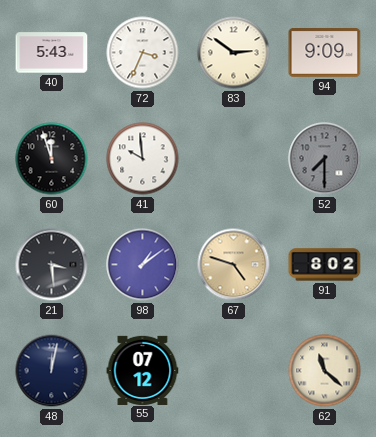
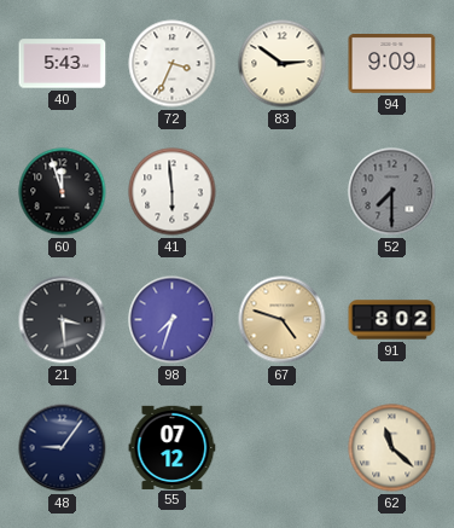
41: 9:59 -> 5:59 (173, 192)
98: 1:09 -> 7:33 (173, 320)
48: 12:02 -> 9:06 (63, 448)
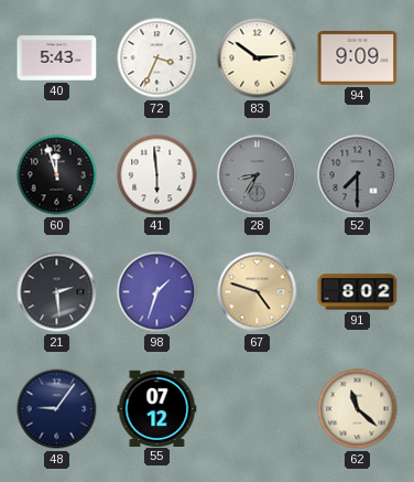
28: none -> 8:35 (258, 175)
21: 3:29 -> 2:29 (57, 292)
98: 7:33 -> 1:33 (157, 292)
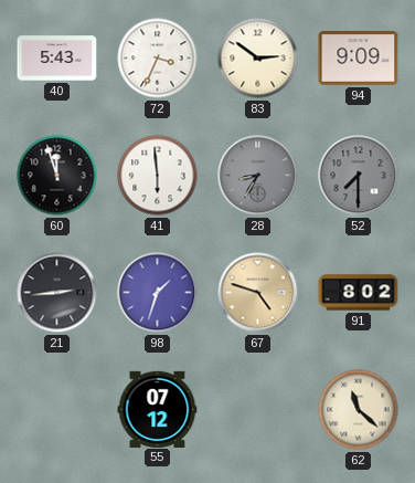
21: 2:29 -> 2:44 (57, 293)
48: 9:06 -> none (57, 409)
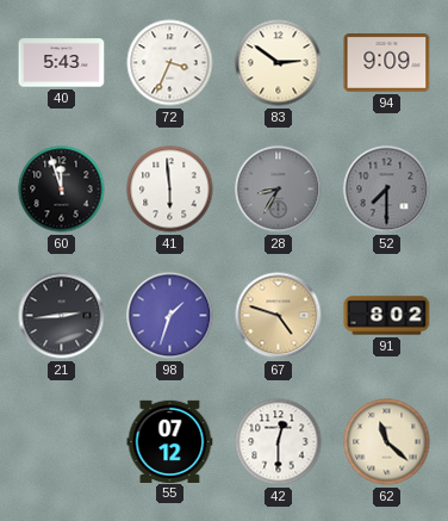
42: none -> 12:30 (279, 442)
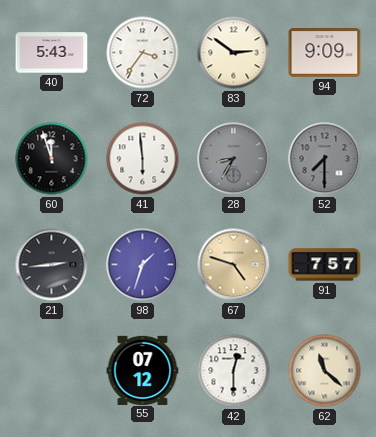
72: 3:34 -> 3:36 (143, 53)
91: 8:02 -> 7:57 (325, 265)
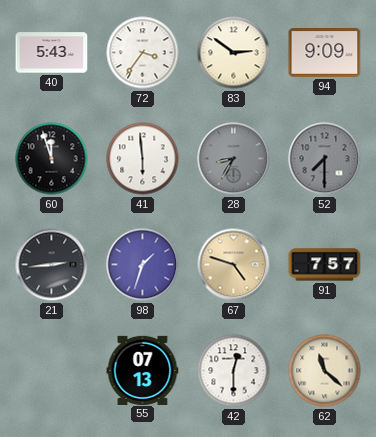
55: 07:12 -> 07:13 (143, 370)
